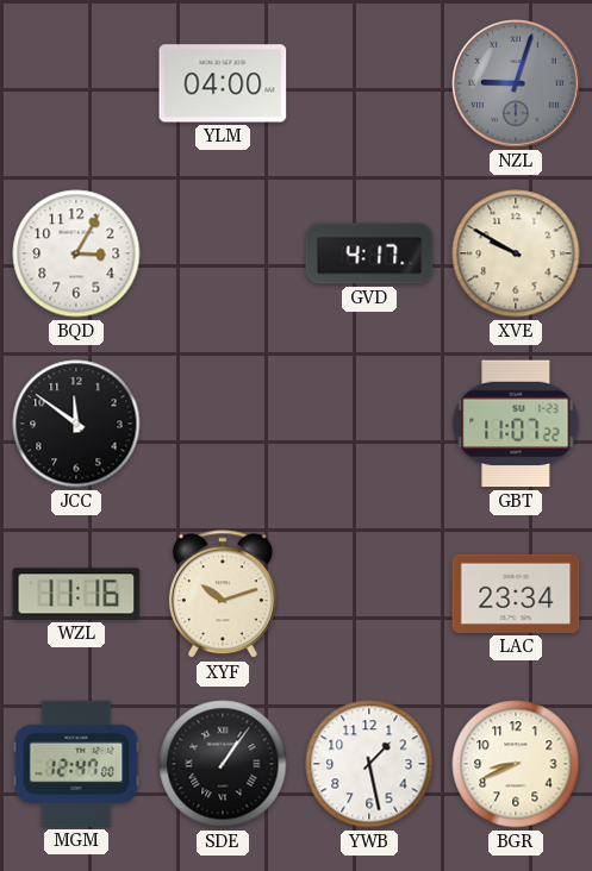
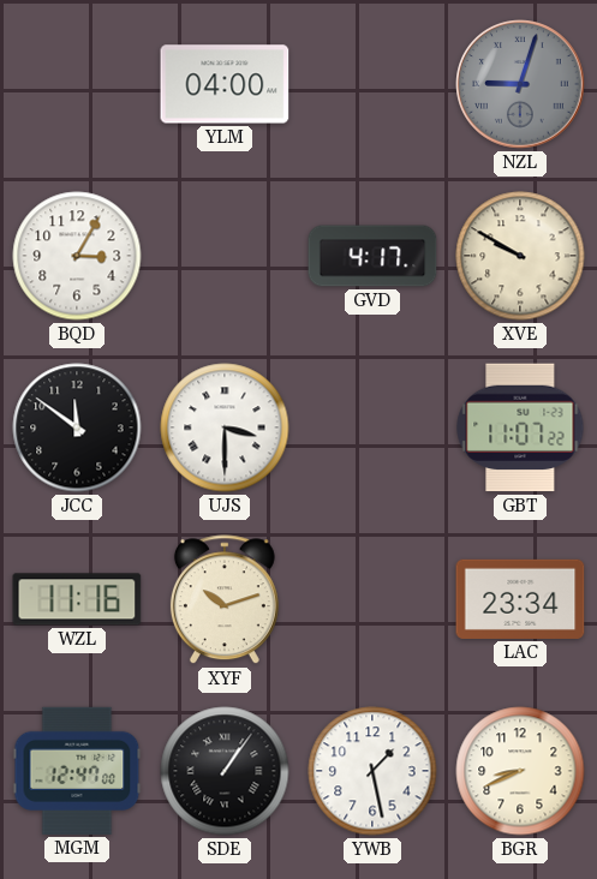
UJS: none -> 3:30 (225, 427)
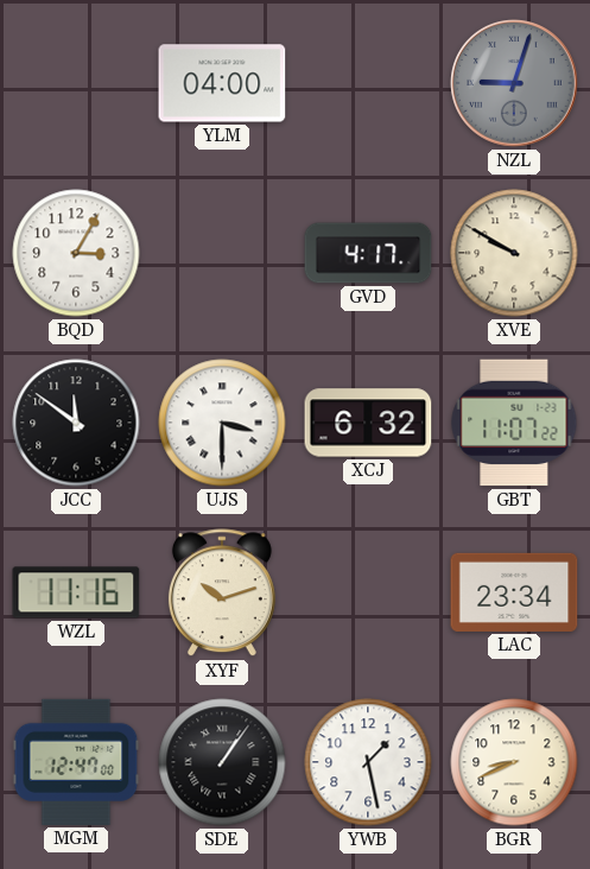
XCJ: none -> 6:32 (368, 423)
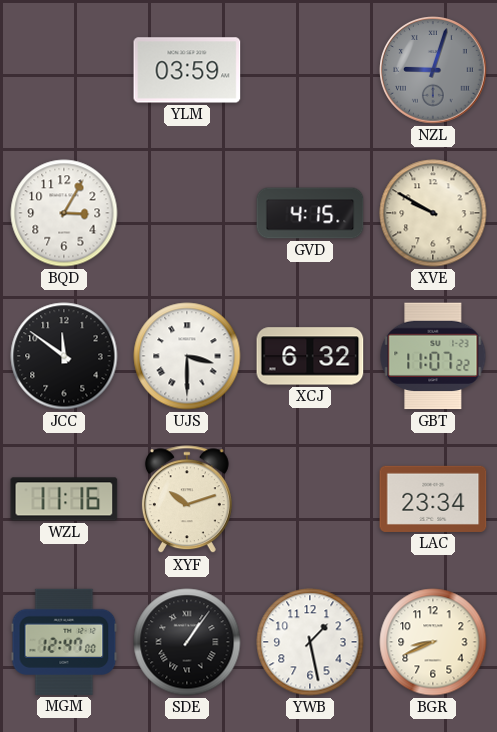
YLM: 04:00 -> 03:59 (187, 70)
GVD: 4:17 -> 4:15 (310, 213)
